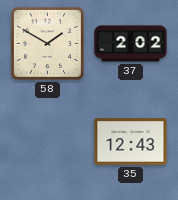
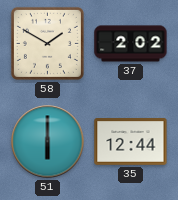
51: none -> 6:00 (48, 142)
35: 12:43 -> 12:44 (131, 142)
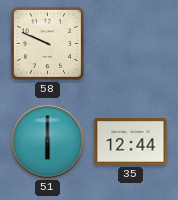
58: 1:50 -> 9:49 (47, 43)
37: 2:02 -> none (131, 44)
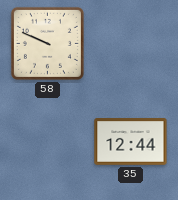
51: 6:00 -> none (48, 142)
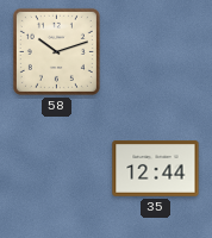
58: 9:49 -> 10:12 (56, 51)
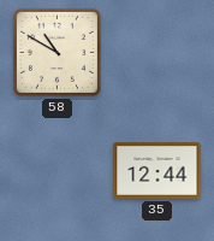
58: 10:12 -> 10:50 (57, 52)
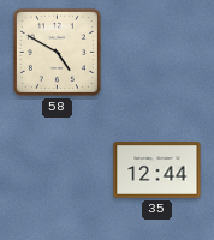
58: 10:50 -> 4:50 (57, 52)
